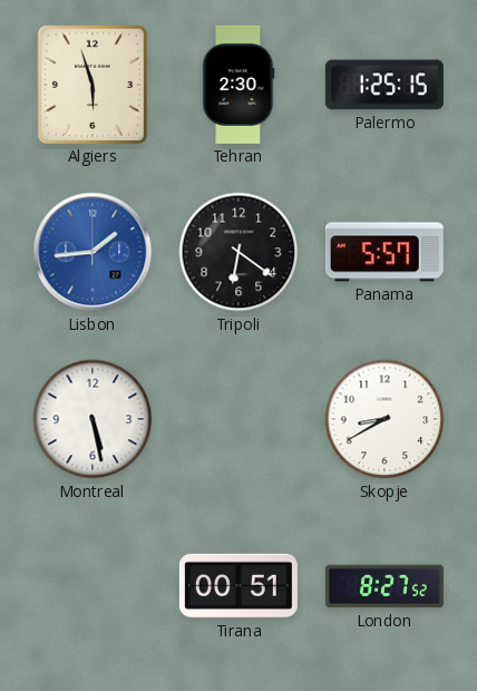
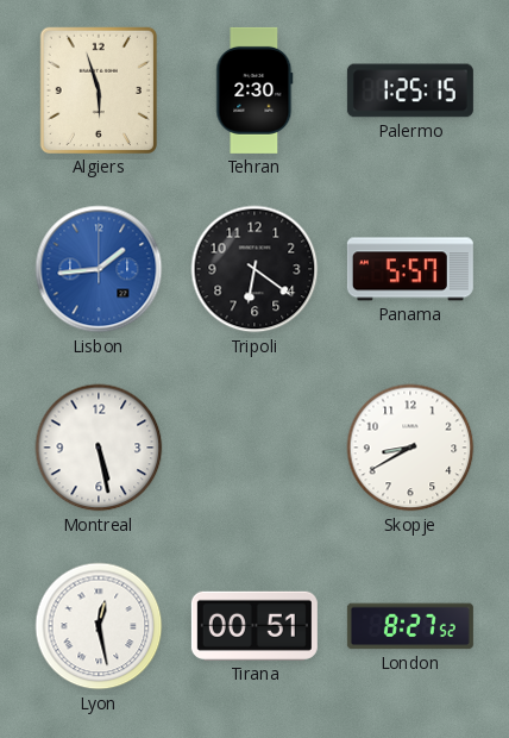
Lyon: none -> 12:28 (99, 626)
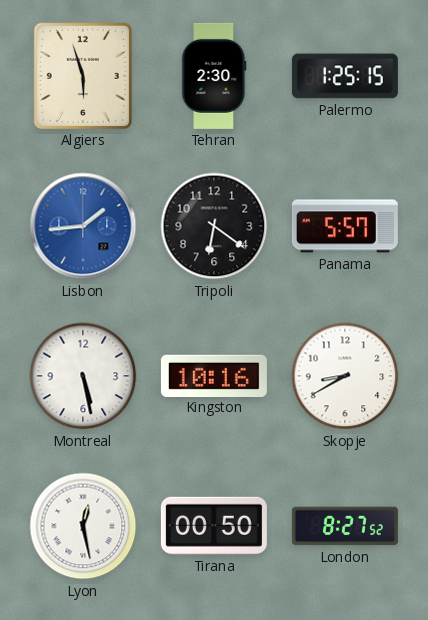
Kingston: none -> 10:16 (214, 375)
Tirana: 00:51 -> 00:50 (214, 526)
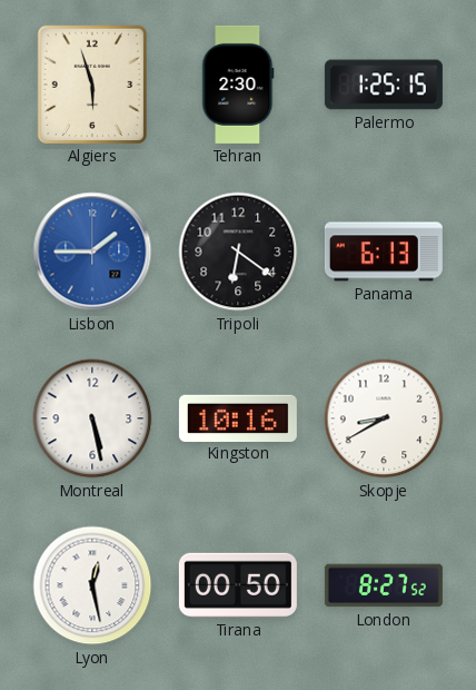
Lisbon: 1:44 -> 1:45 (92, 252)
Panama: 5:57 -> 6:13 (384, 252)
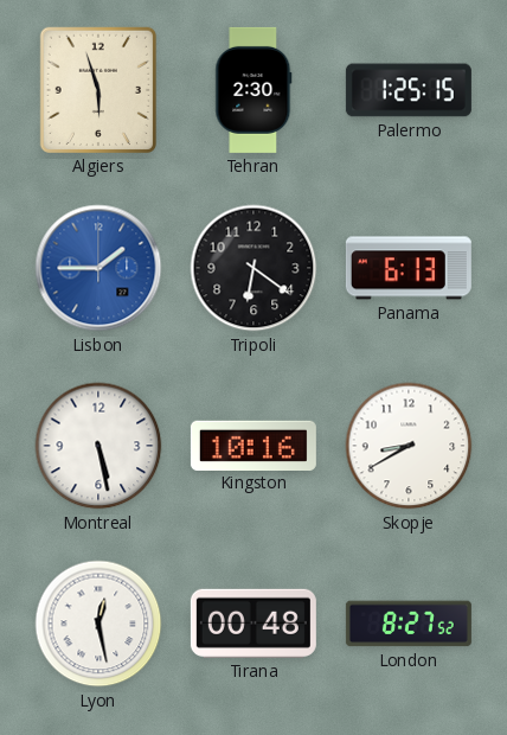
Tirana: 00:50 -> 00:48 (254, 624)
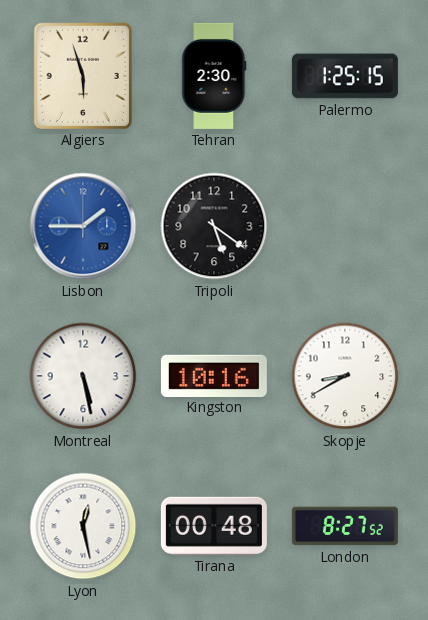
Tripoli: 6:21 -> 5:21 (214, 226)
Panama: 6:13 -> none (409, 268)
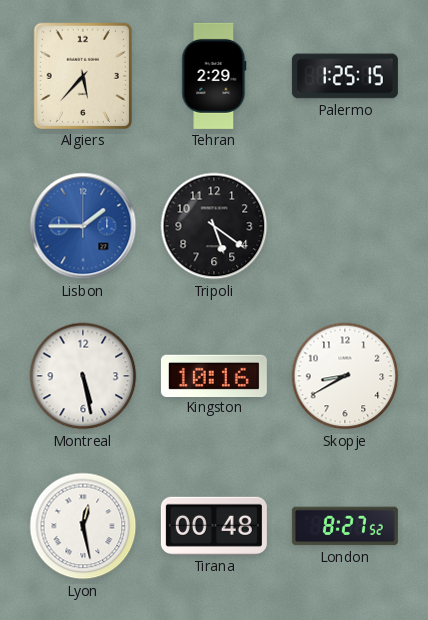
Algiers: 5:57 -> 5:37 (83, 76)
Tehran: 2:30 -> 2:29 (214, 76)
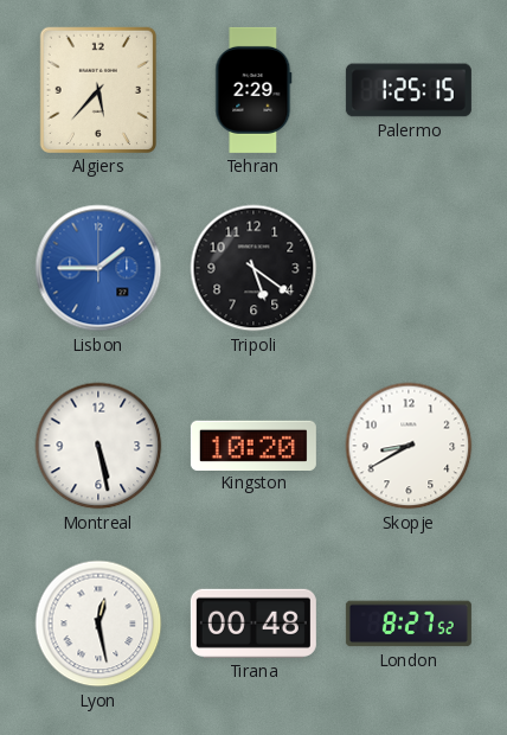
Kingston: 10:16 -> 10:20 (254, 445)
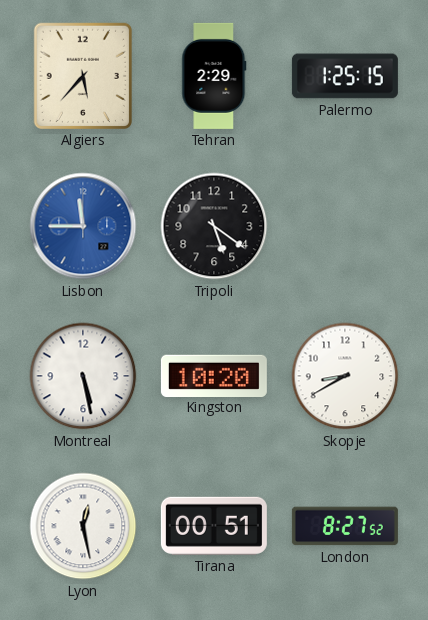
Lisbon: 1:45 -> 11:45 (83, 226)
Tirana: 00:48 -> 00:51 (214, 526)
